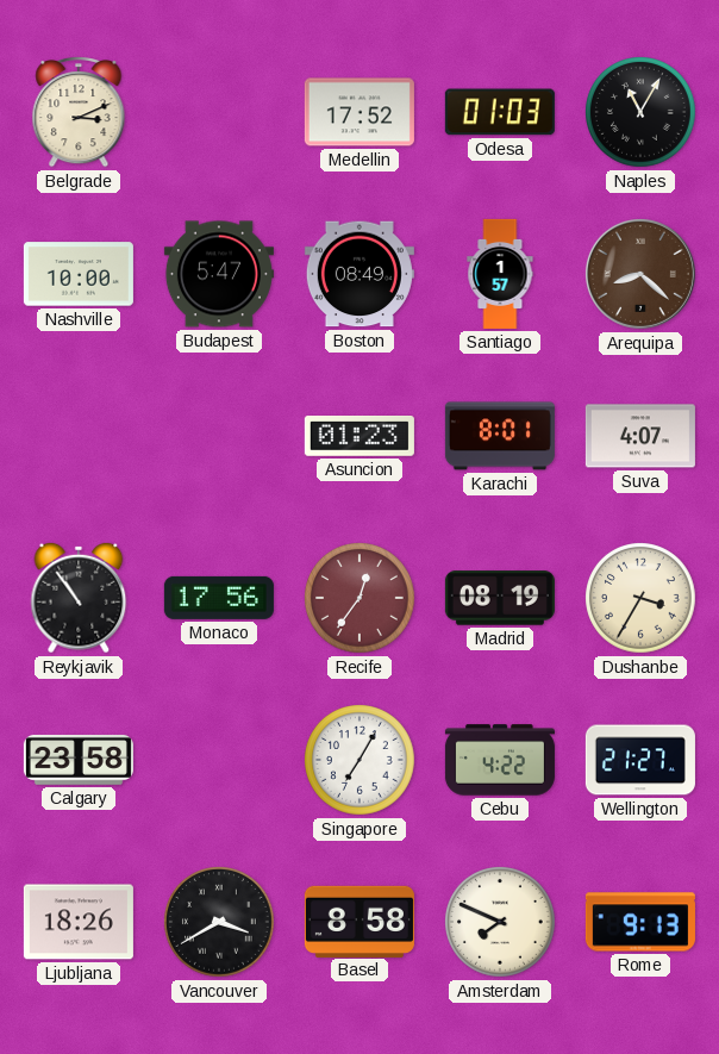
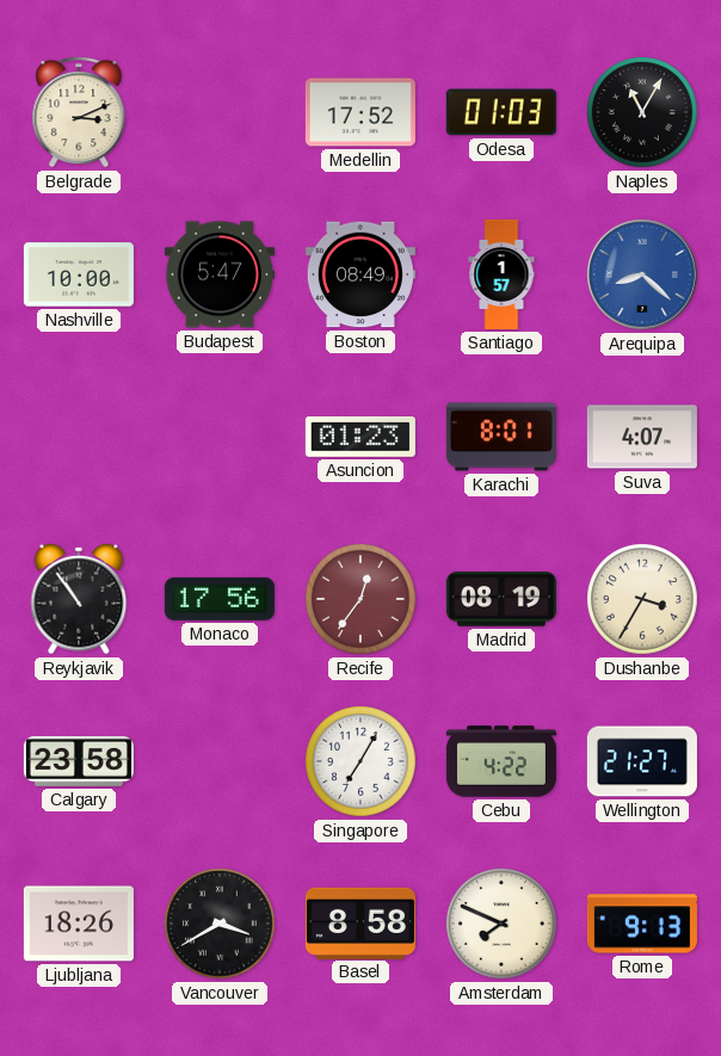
Arequipa dial: brown -> blue (642, 274)
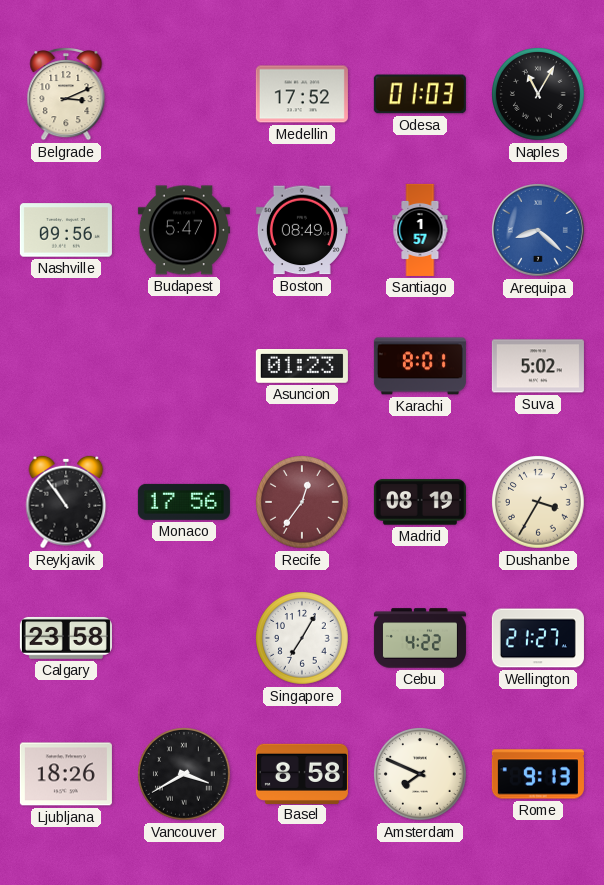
Nashville: 10:00 -> 09:56 (66, 230)
Suva: 4:07 -> 5:02 (538, 366)
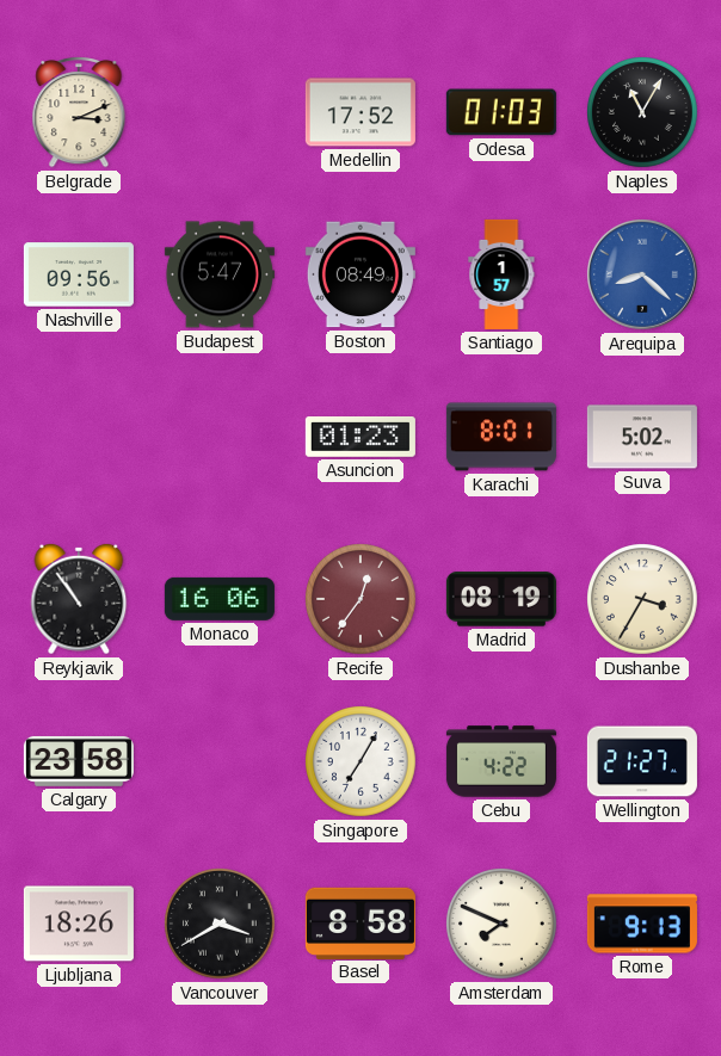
Monaco: 17:56 -> 16:06 (220, 599)
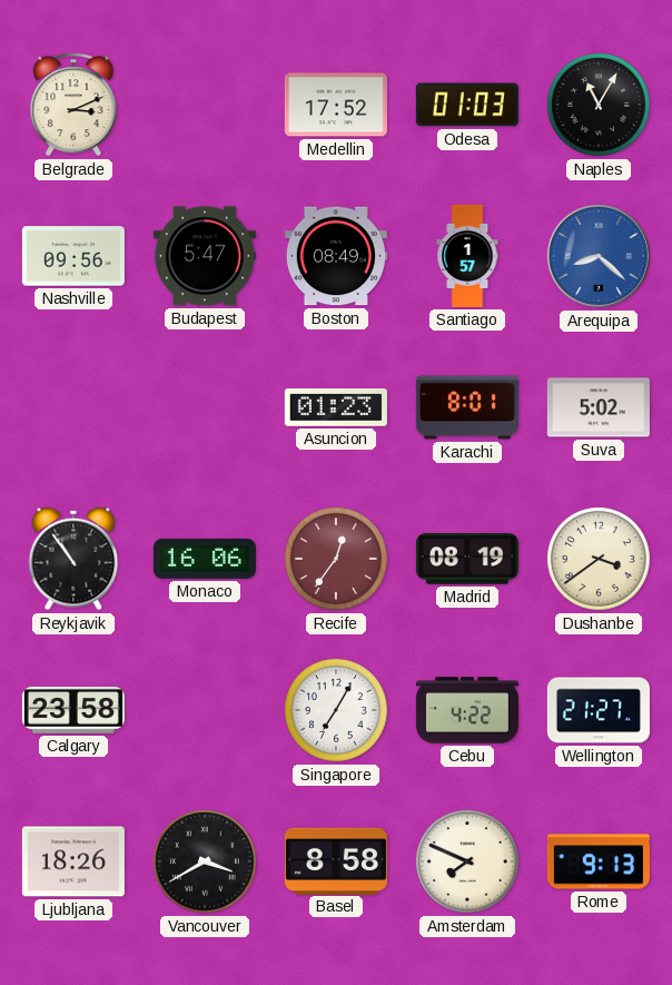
Dushanbe: 3:35 -> 3:39 (600, 560)
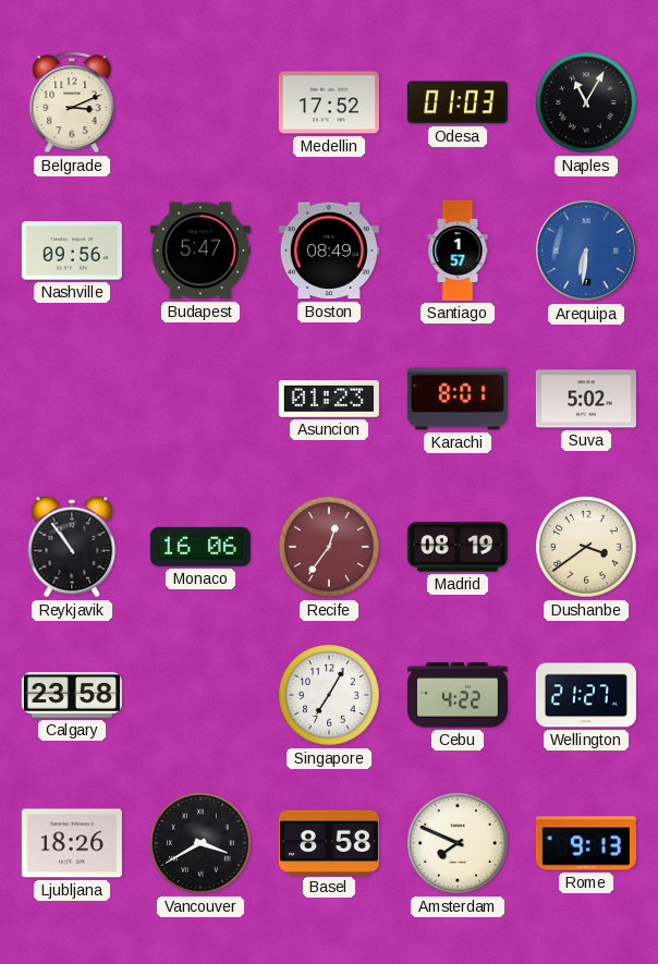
Arequipa: 8:22 -> 6:31 (586, 251)
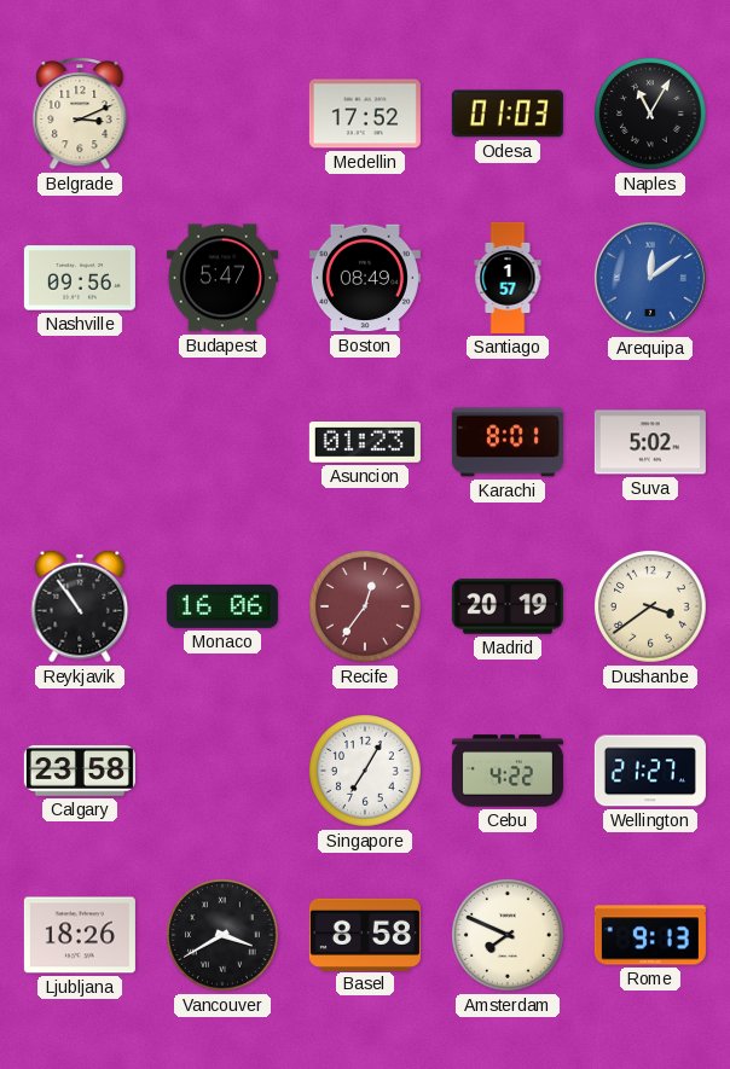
Arequipa: 6:31 -> 12:09 (650, 278)
Madrid: 08:19 -> 20:19 (508, 606)
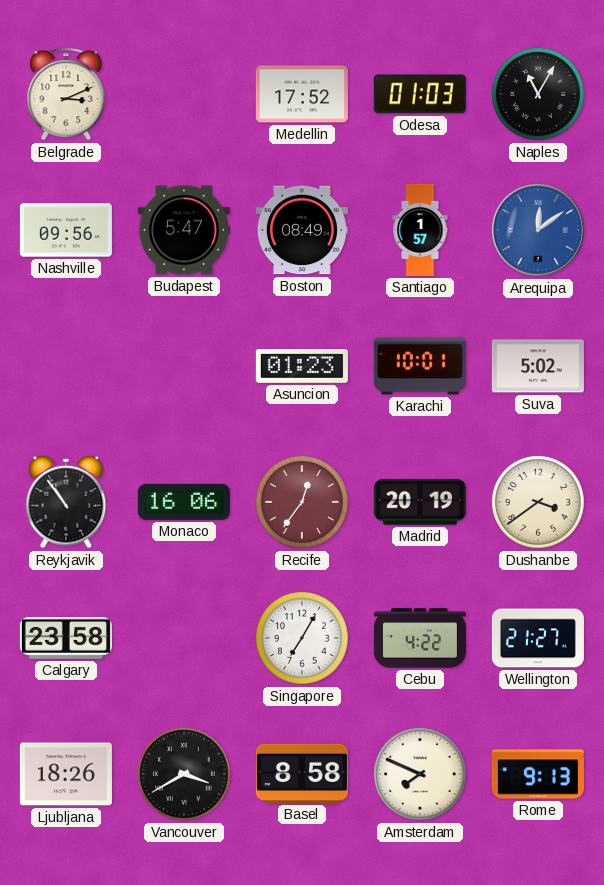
Karachi: 8:01 -> 10:01 (420, 366)
